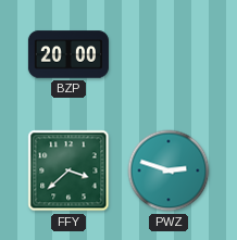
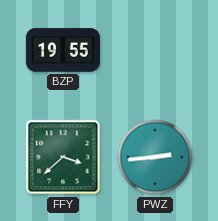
BZP: 20:00 -> 19:55 (63, 50)
PWZ: 2:48 -> 2:44 (155, 157)
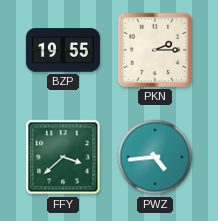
PKN: none -> 2:15 (155, 50)
PWZ: 2:44 -> 4:44 (155, 157)
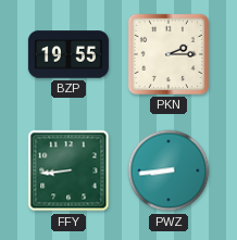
FFY: 3:38 -> 8:44 (68, 170)
PWZ: 4:44 -> 8:44 (169, 170)
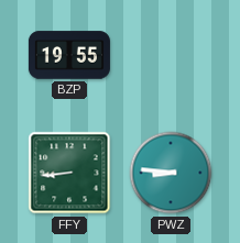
PKN: 2:15 -> none (169, 54)
PWZ: 8:44 -> 8:46 (171, 173)
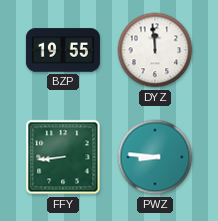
DYZ: none -> 11:59 (155, 50)
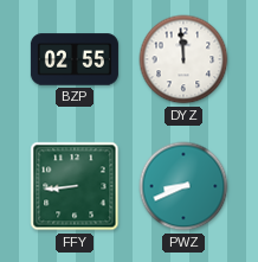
BZP: 19:55 -> 02:55 (75, 59)
PWZ: 8:46 -> 8:41 (183, 186)
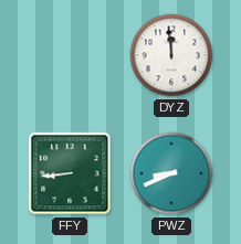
BZP: 02:55 -> none (75, 59)
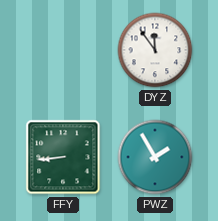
DYZ: 11:59 -> 11:54 (155, 50)
PWZ: 8:41 -> 1:55 (155, 157)
